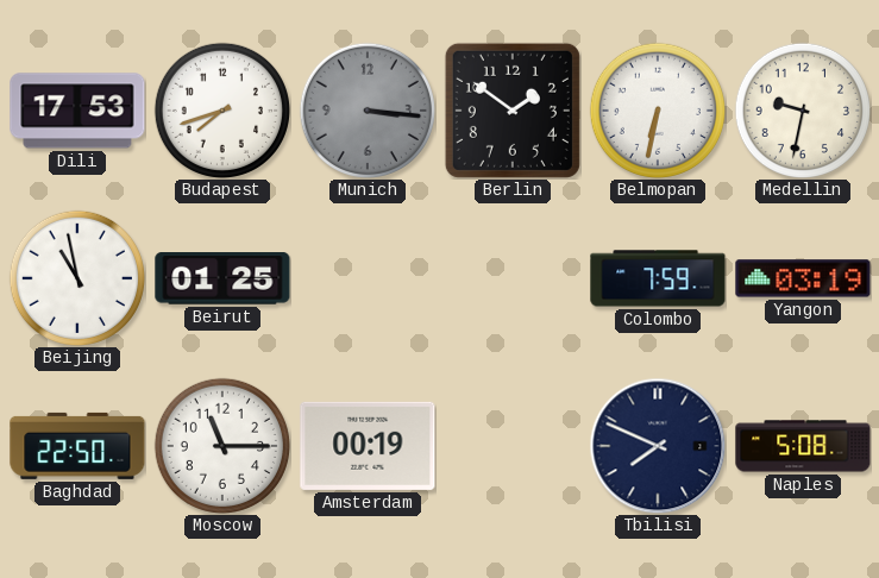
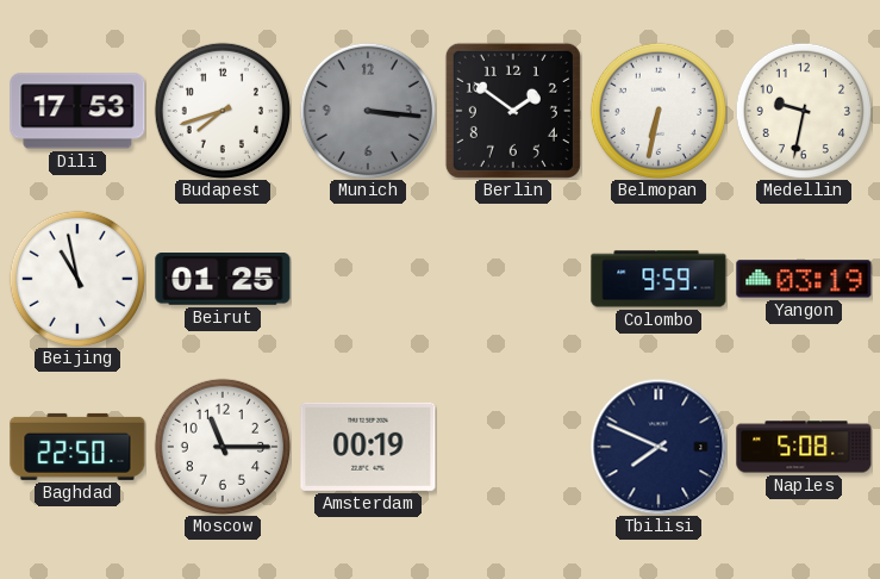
Colombo: 7:59 -> 9:59 (659, 279)
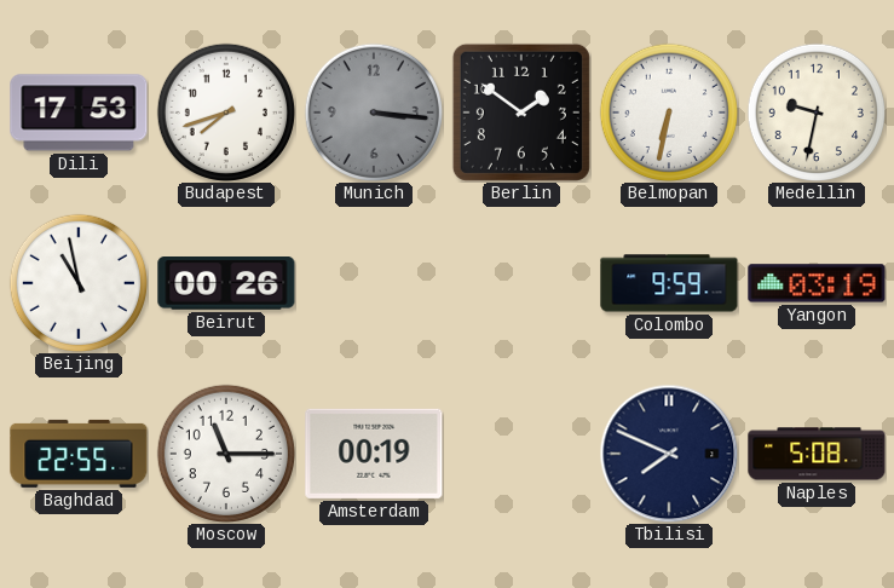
Beirut: 01:25 -> 00:26 (226, 283)
Baghdad: 22:50 -> 22:55 (79, 454)
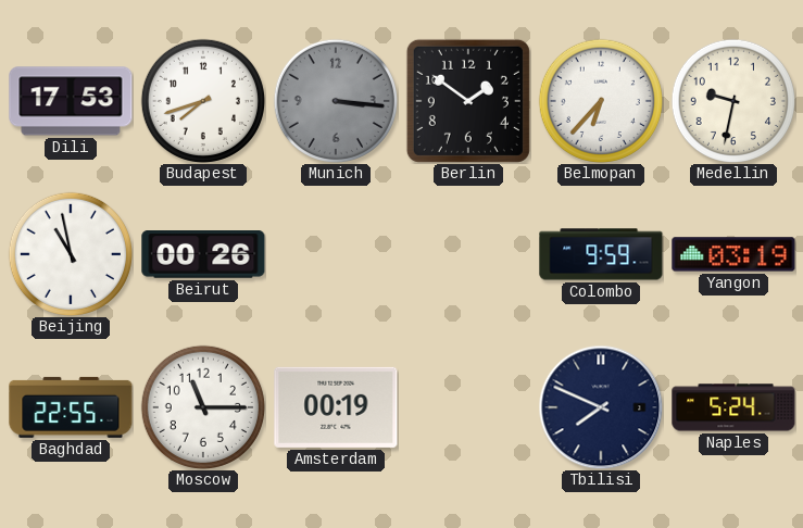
Belmopan: 6:32 -> 6:37 (601, 101)
Naples: 5:08 -> 5:24 (733, 407)
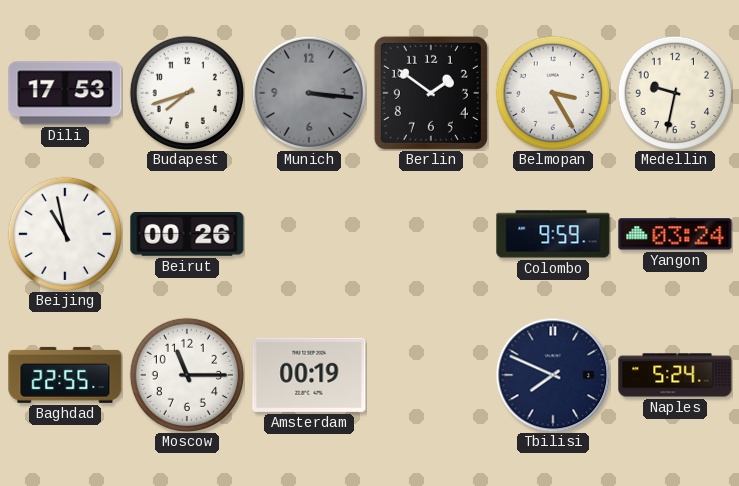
Belmopan: 6:37 -> 3:25 (553, 93)
Yangon: 03:19 -> 03:24 (675, 234)
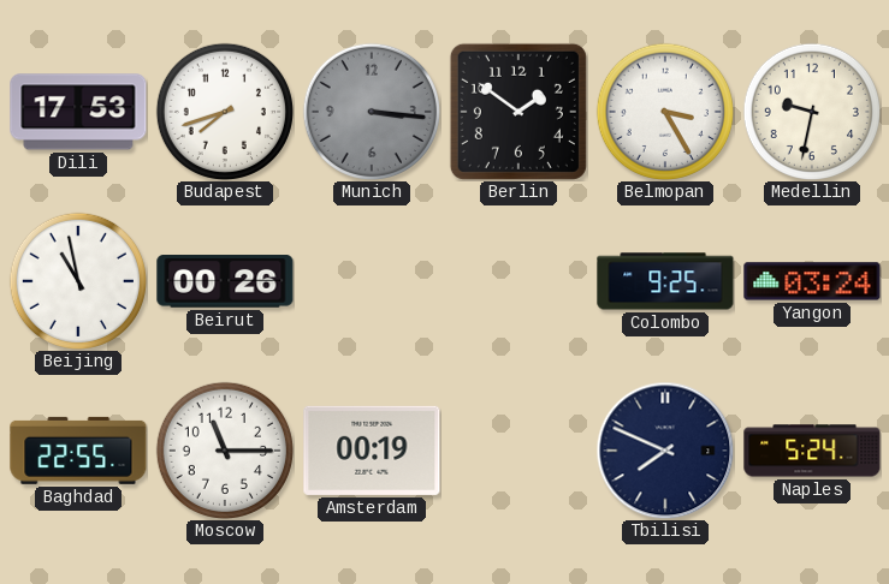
Colombo: 9:59 -> 9:25 (665, 281)
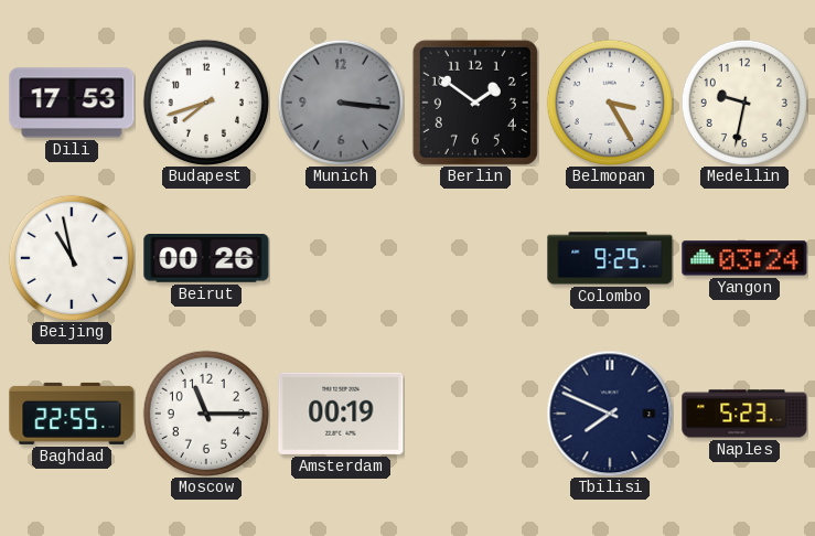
Naples: 5:24 -> 5:23 (744, 414)
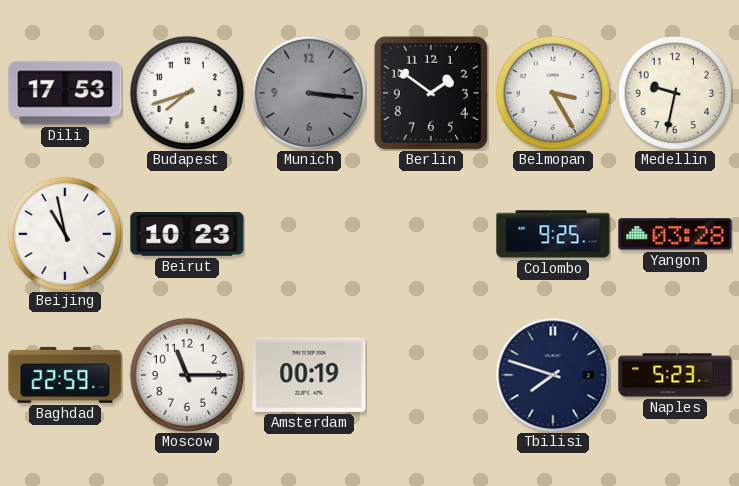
Beirut: 00:26 -> 10:23 (187, 234)
Yangon: 03:24 -> 03:28 (675, 234)
Baghdad: 22:55 -> 22:59 (65, 375)
Tbilisi: 7:49 -> 7:48 (553, 375)
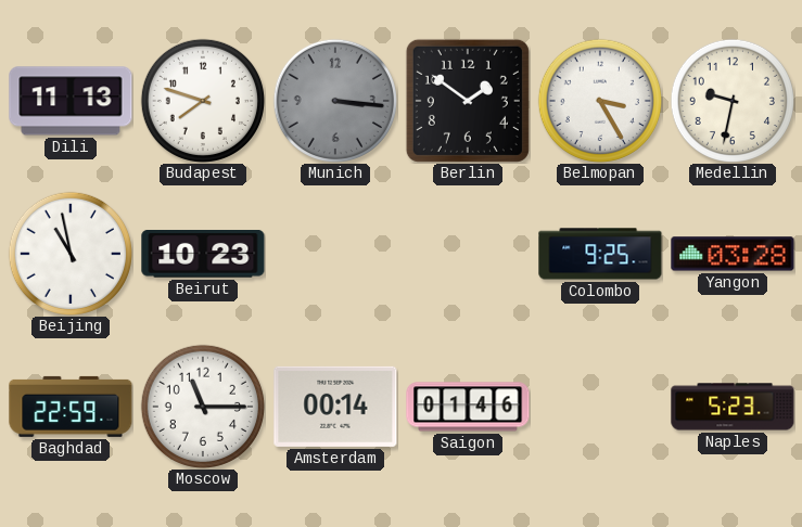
Dili: 17:53 -> 11:13 (71, 101)
Budapest: 7:42 -> 7:48 (203, 101)
Amsterdam: 00:19 -> 00:14 (335, 407)
Saigon: none -> 01:46 (468, 407)
Tbilisi: 7:48 -> none (553, 375)
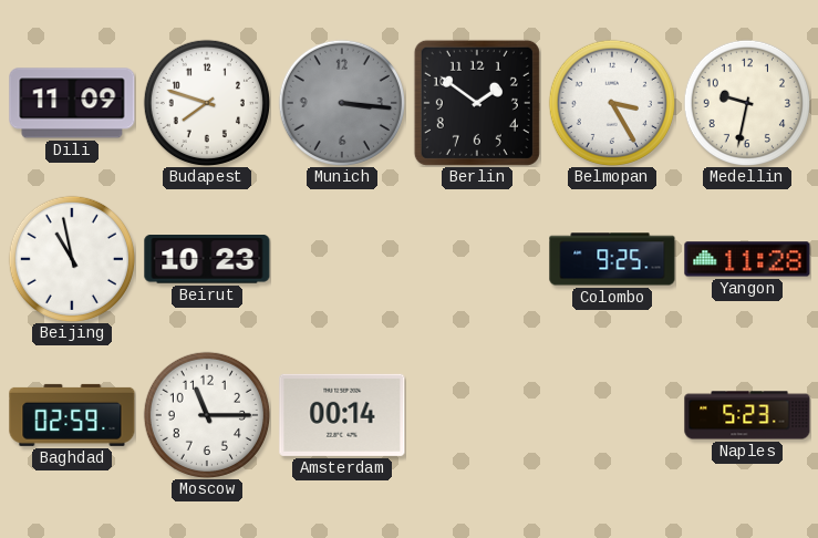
Dili: 11:13 -> 11:09 (72, 103)
Yangon: 03:28 -> 11:28 (747, 259)
Baghdad: 22:59 -> 02:59 (72, 415)
Saigon: 01:46 -> none (468, 407)
